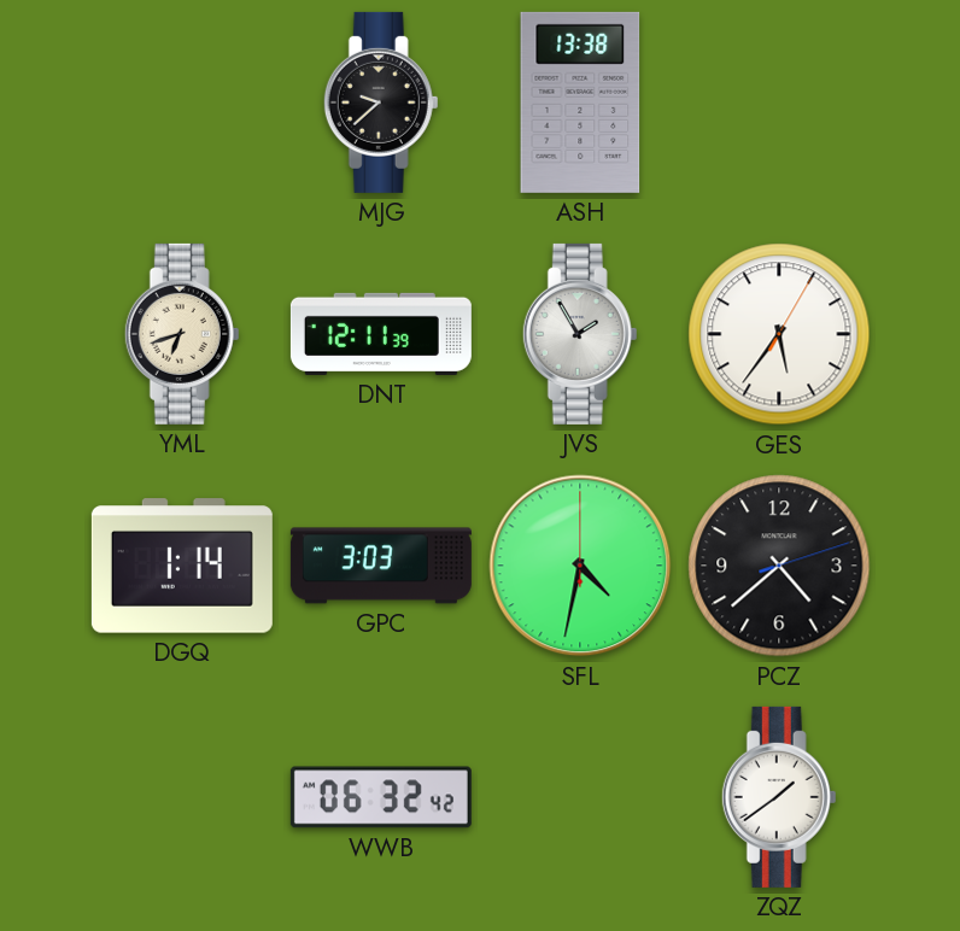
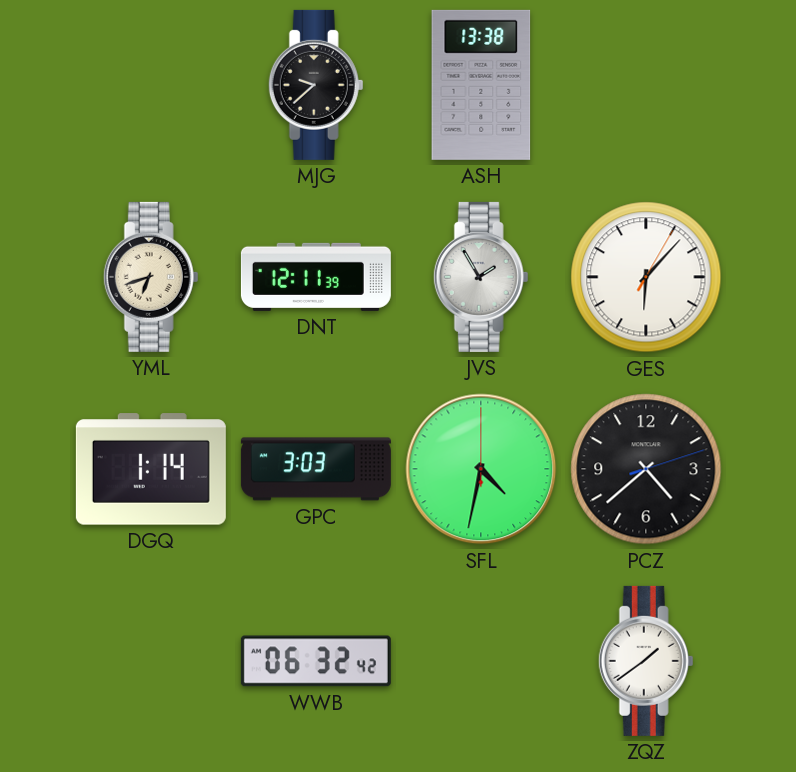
GES: 5:36 -> 6:07 (646, 277)
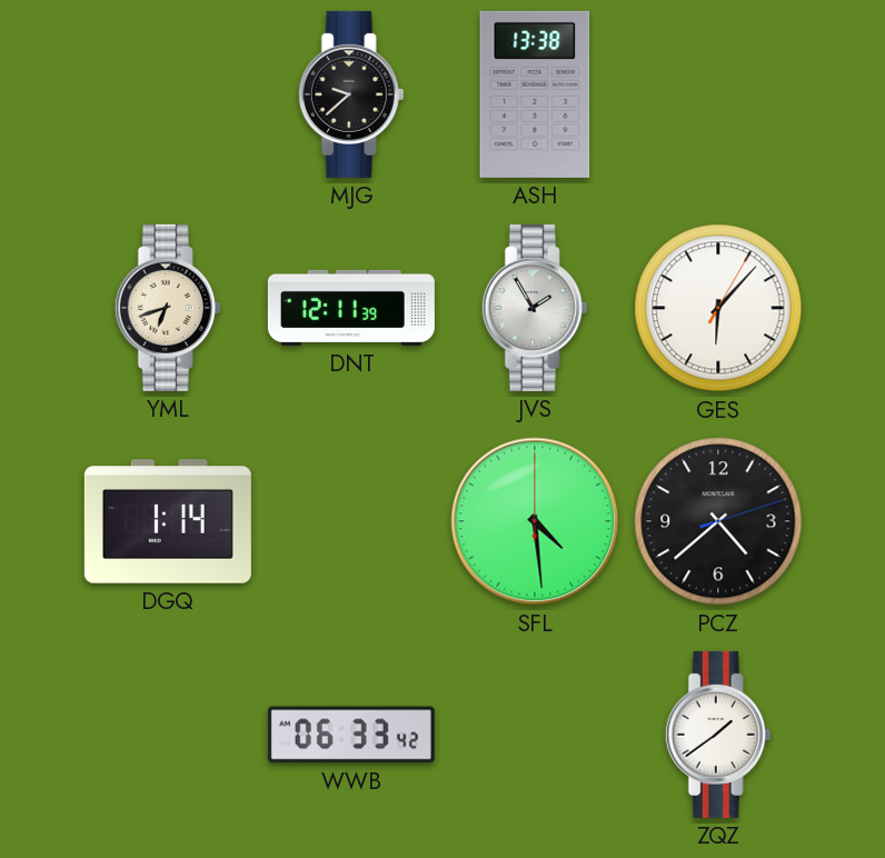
GPC: 3:03 -> none (316, 469)
SFL: 4:32 -> 4:29 (535, 521)
WWB: 06:32 -> 06:33 (351, 735)
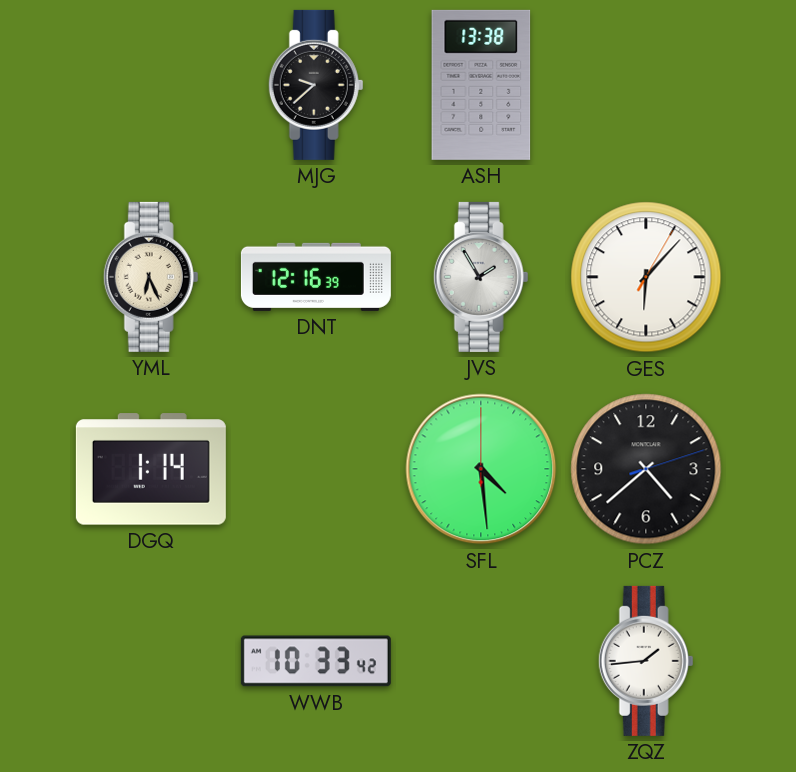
YML: 6:42 -> 6:26 (151, 277)
DNT: 12:11 -> 12:16 (316, 277)
WWB: 06:33 -> 10:33 (316, 661)
ZQZ: 1:39 -> 1:44 (646, 661)
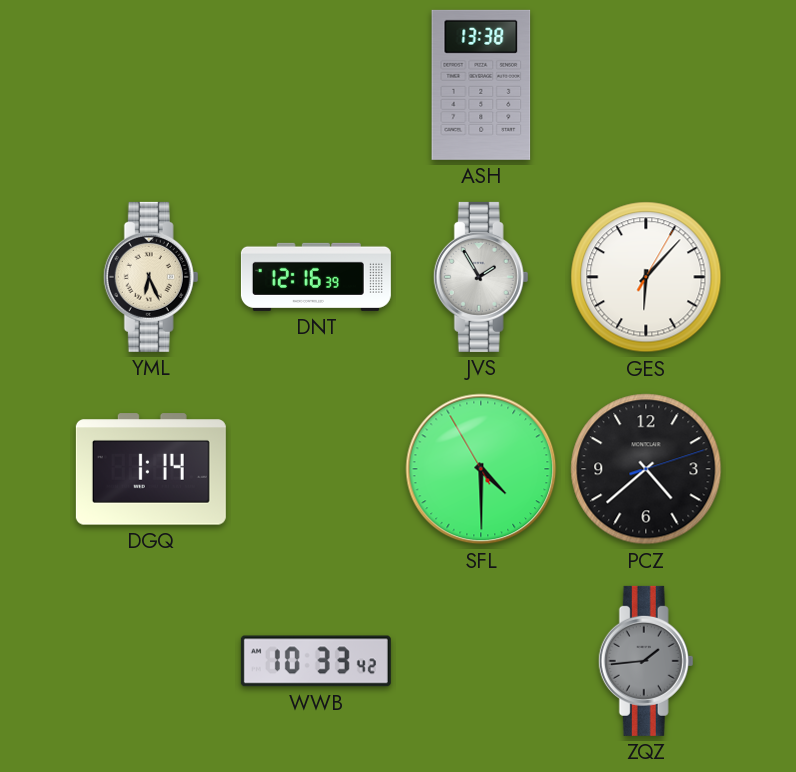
MJG: 9:38 -> none (316, 85)
SFL: 4:29:00 -> 4:29:55 (481, 469)
ZQZ dial: white -> grey (646, 661)
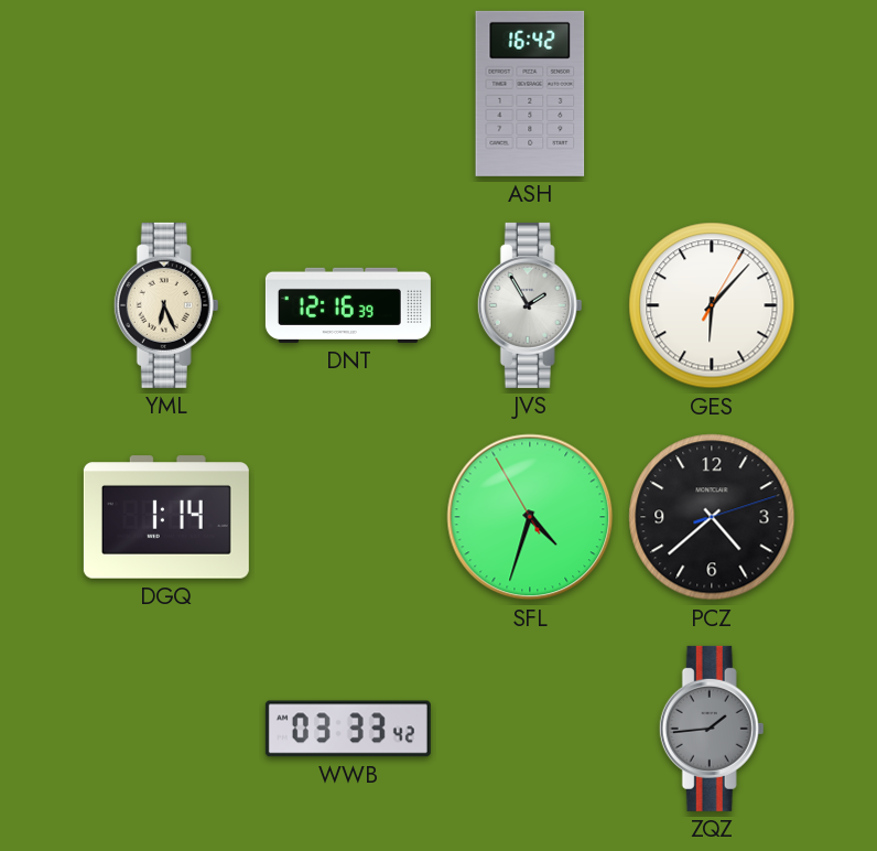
ASH: 13:38 -> 16:42 (530, 94)
SFL: 4:29 -> 4:32 (530, 517)
WWB: 10:33 -> 03:33 (348, 729)
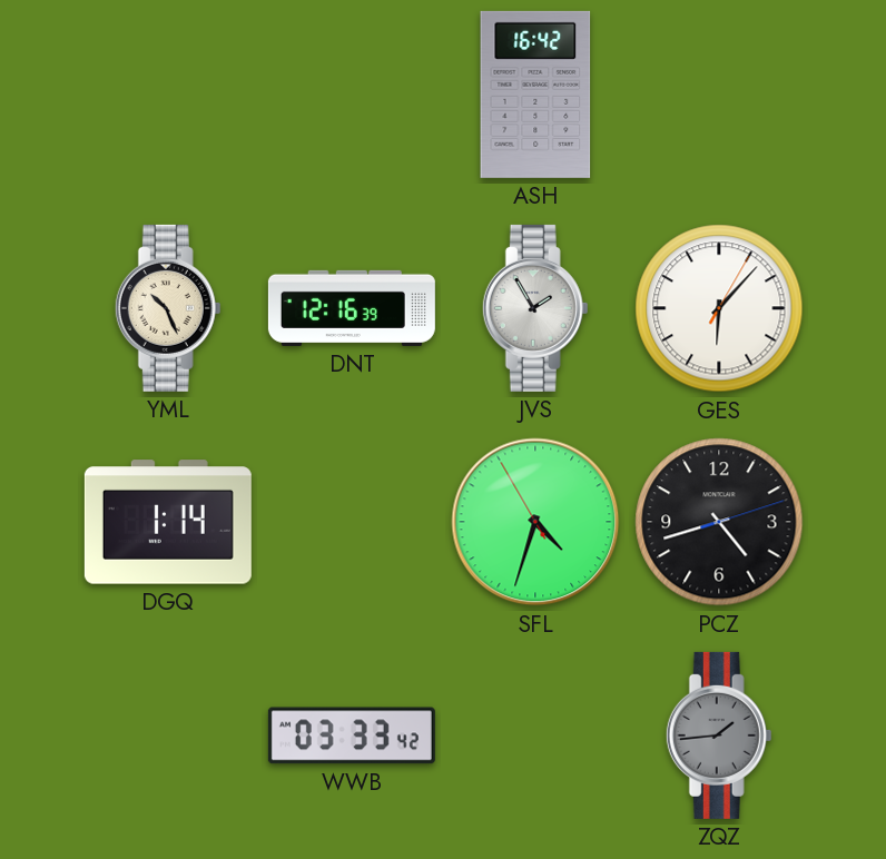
YML: 6:26 -> 10:26 (168, 308)
PCZ: 4:38 -> 4:42 (719, 522)
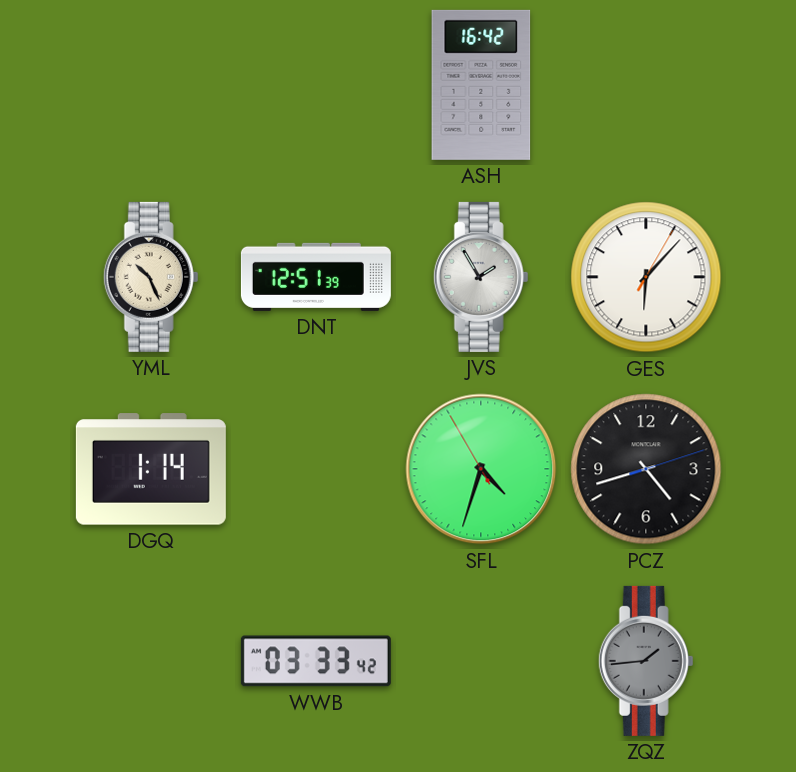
DNT: 12:16 -> 12:51 (316, 277)
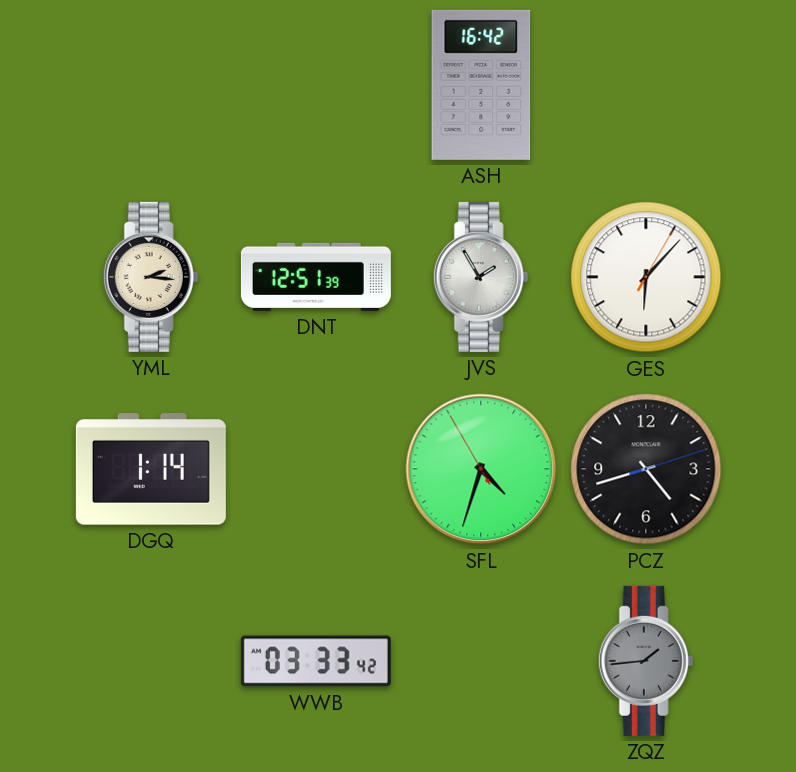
YML: 10:26 -> 2:16 (151, 277)
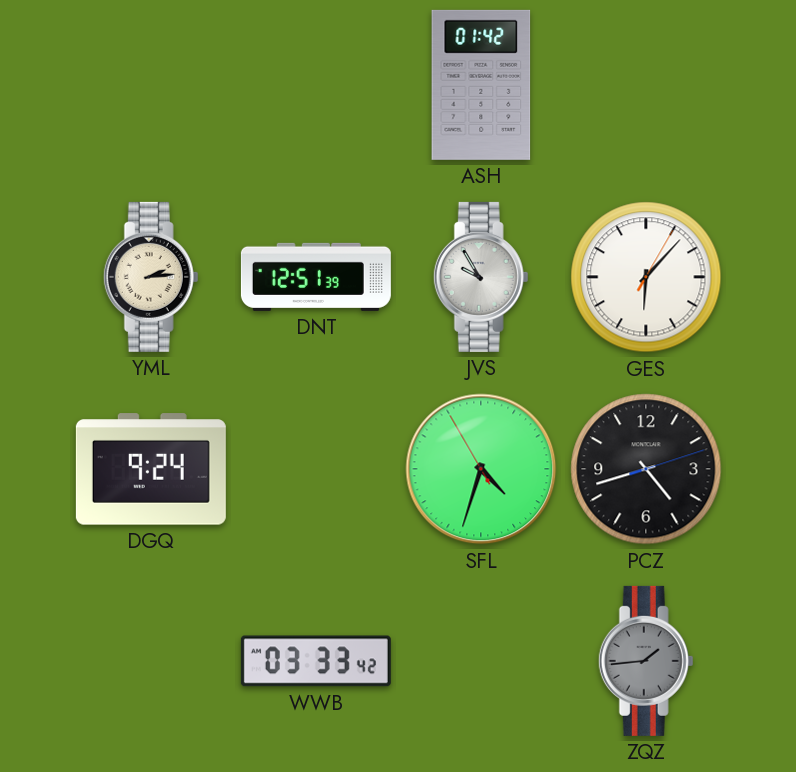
ASH: 16:42 -> 01:42 (481, 85)
YML: 2:16 -> 2:14 (151, 277)
JVS: 1:55 -> 9:55 (481, 277)
DGQ: 1:14 -> 9:24 (151, 469)
